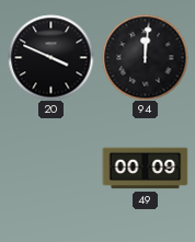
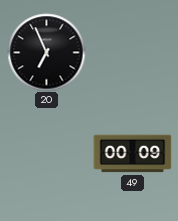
20: 3:49 -> 6:56 (46, 52)
94: 12:01 -> none (145, 57)
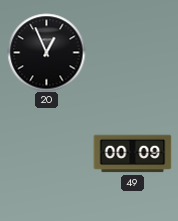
20: 6:56 -> 12:56 (46, 52)
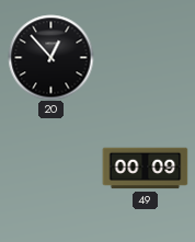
20: 12:56 -> 12:53 (50, 57)
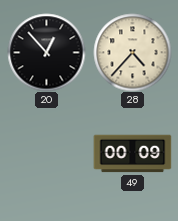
28: none -> 4:37 (132, 52)
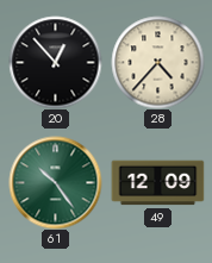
61: none -> 10:24 (55, 182)
49: 00:09 -> 12:09 (157, 183)
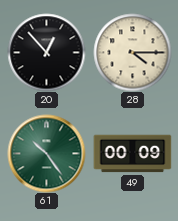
28: 4:37 -> 4:15 (132, 52)
49: 12:09 -> 00:09 (132, 154)
